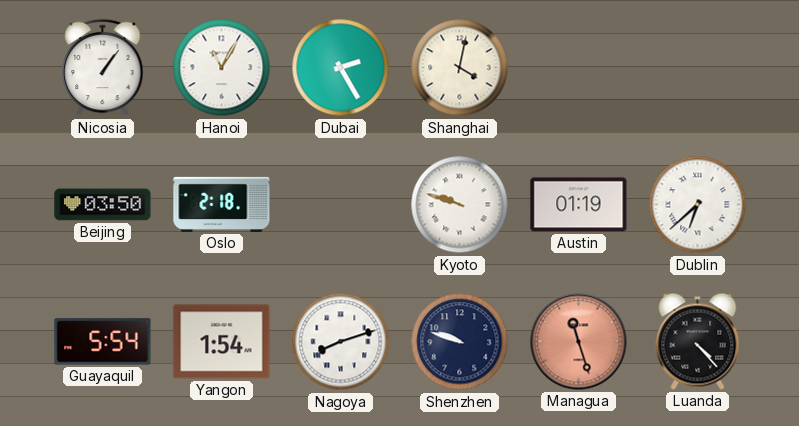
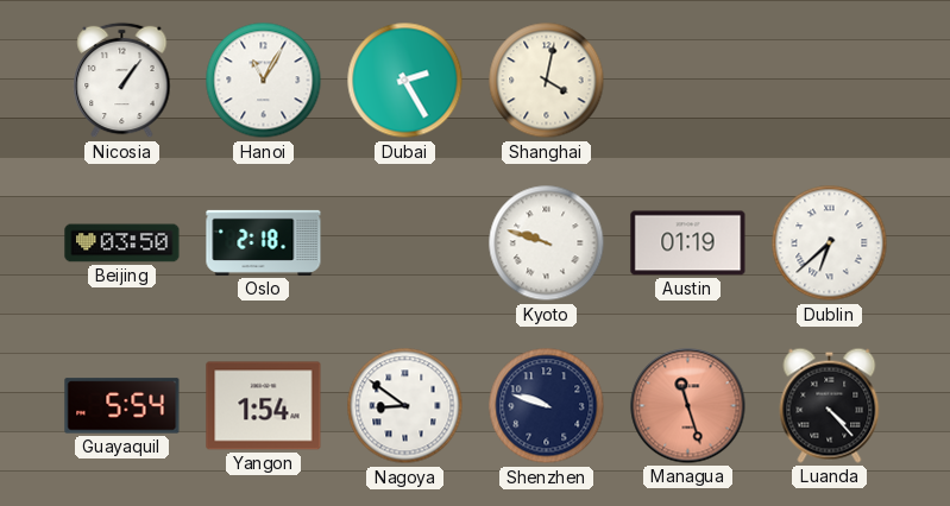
Nagoya: 8:12 -> 8:51 (405, 406)
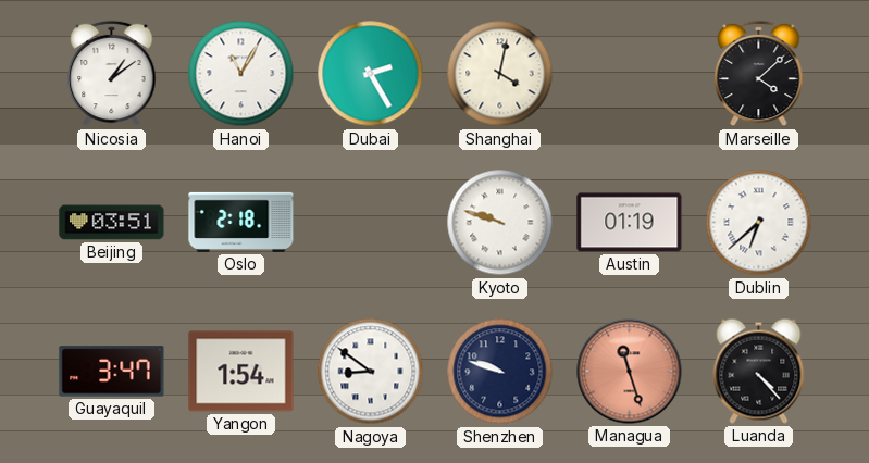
Nicosia: 1:06 -> 1:09 (112, 74)
Marseille: none -> 4:08 (759, 74)
Beijing: 03:50 -> 03:51 (112, 223)
Guayaquil: 5:54 -> 3:47 (112, 372)
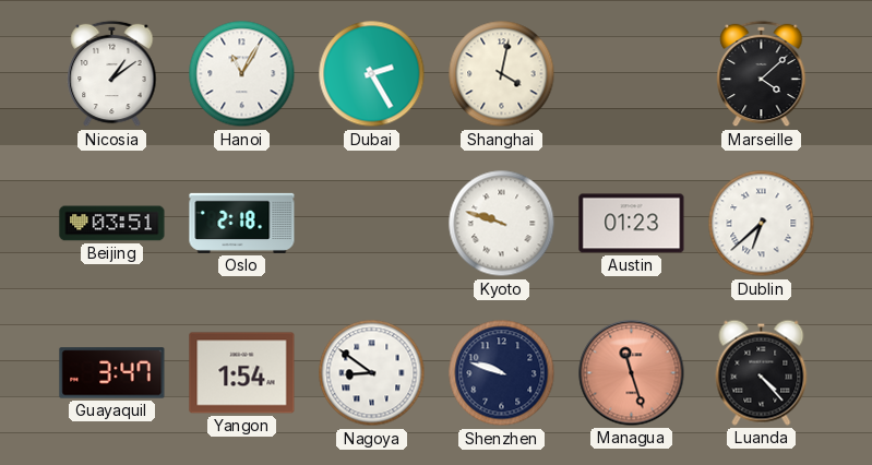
Austin: 01:19 -> 01:23 (632, 224)
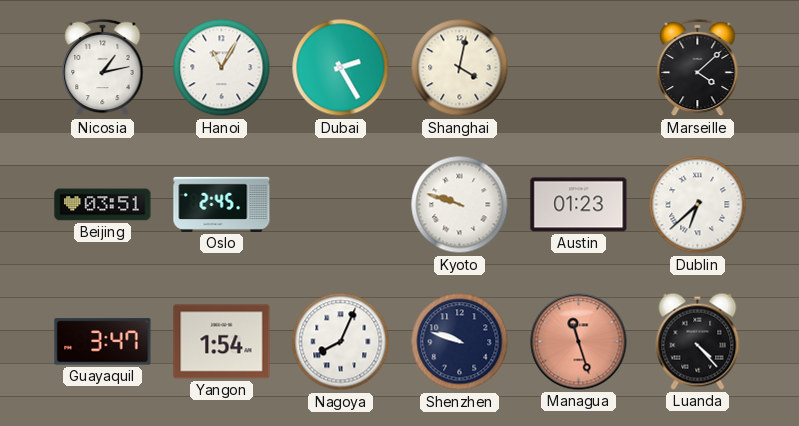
Nicosia: 1:09 -> 1:13 (103, 68)
Oslo: 2:18 -> 2:45 (222, 204)
Nagoya: 8:51 -> 8:04 (341, 342)
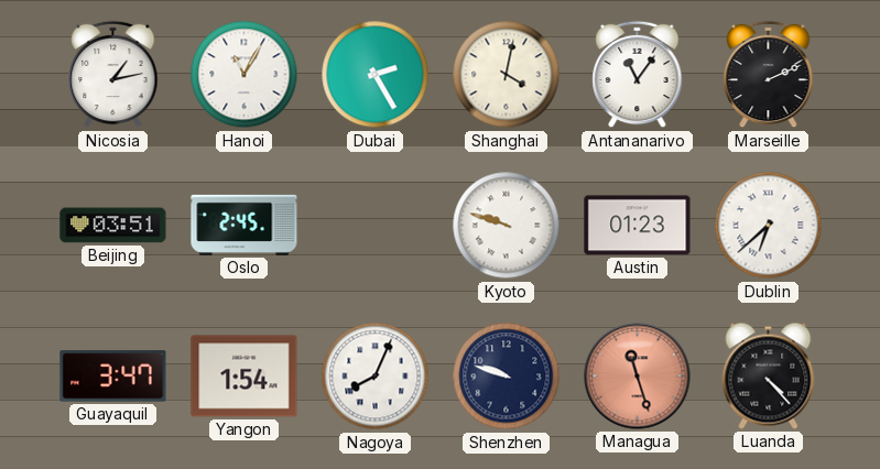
Antananarivo: none -> 11:06 (638, 75)
Marseille: 4:08 -> 2:11 (769, 75)
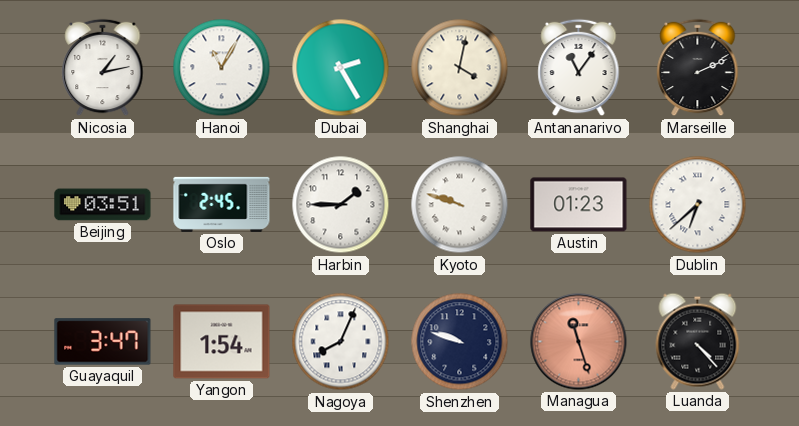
Harbin: none -> 1:45 (341, 205)
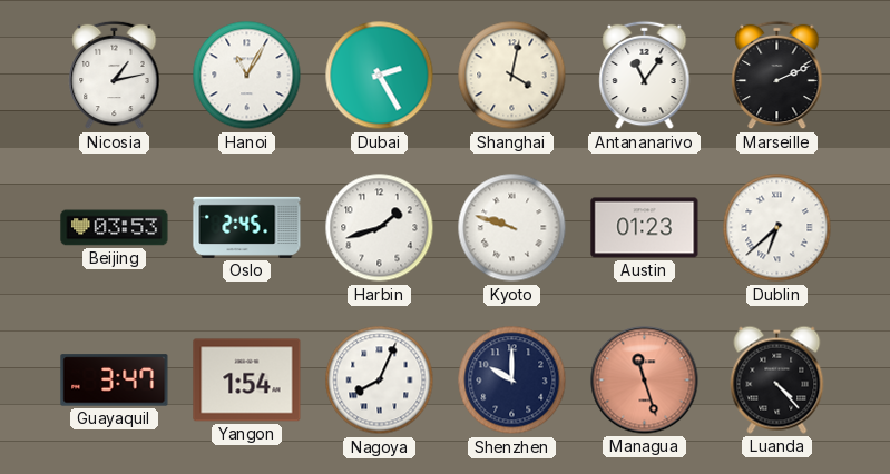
Beijing: 03:51 -> 03:53 (115, 228)
Harbin: 1:45 -> 1:42 (380, 228)
Shenzhen: 9:48 -> 10:00 (512, 381)
